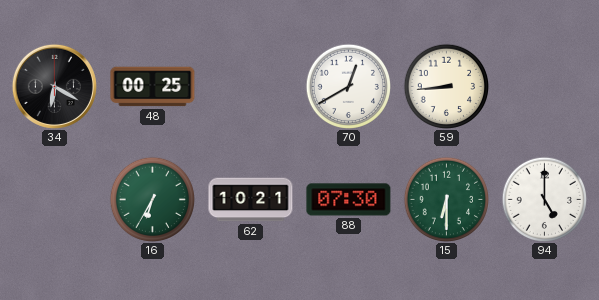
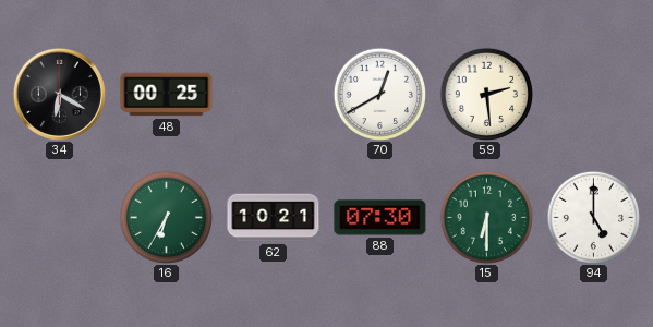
59: 8:44 -> 2:29 (486, 94)
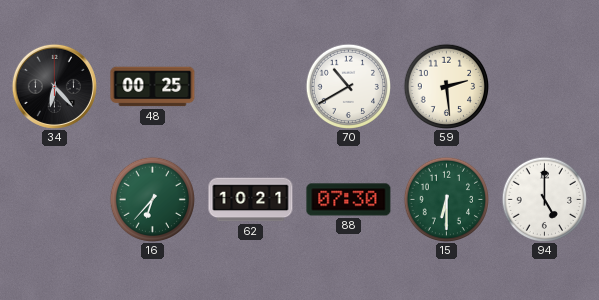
34: 6:20 -> 6:23 (54, 86)
70: 12:40 -> 10:40 (348, 86)
16: 6:35 -> 6:37 (152, 199)
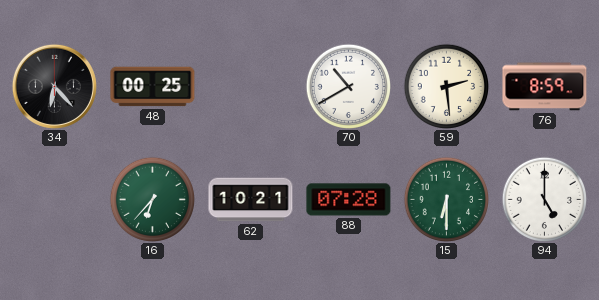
76: none -> 8:59 (545, 87)
88: 07:30 -> 07:28 (349, 200)
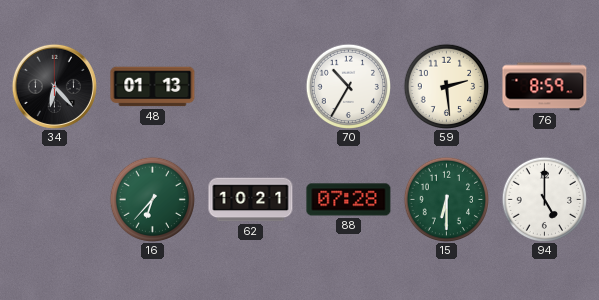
48: 00:25 -> 01:13 (153, 87)
70: 10:40 -> 10:35 (348, 86)
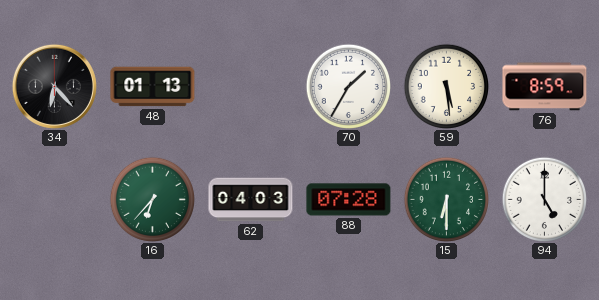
70: 10:35 -> 1:35 (348, 86)
59: 2:29 -> 5:29 (446, 86)
62: 10:21 -> 04:03 (251, 200)
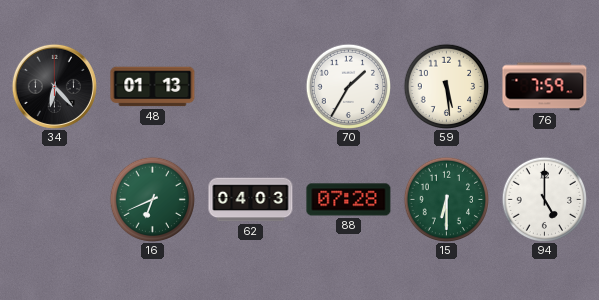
76: 8:59 -> 7:59 (545, 87)
16: 6:37 -> 6:41 (152, 199)
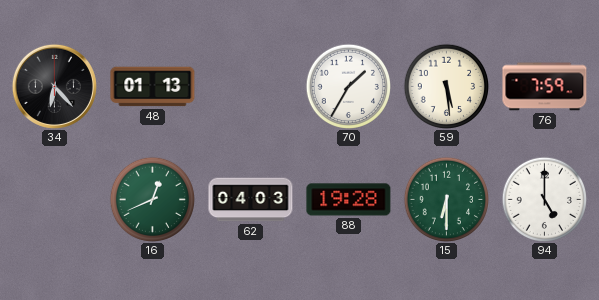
16: 6:41 -> 12:41 (152, 199)
88: 07:28 -> 19:28 (349, 200)
